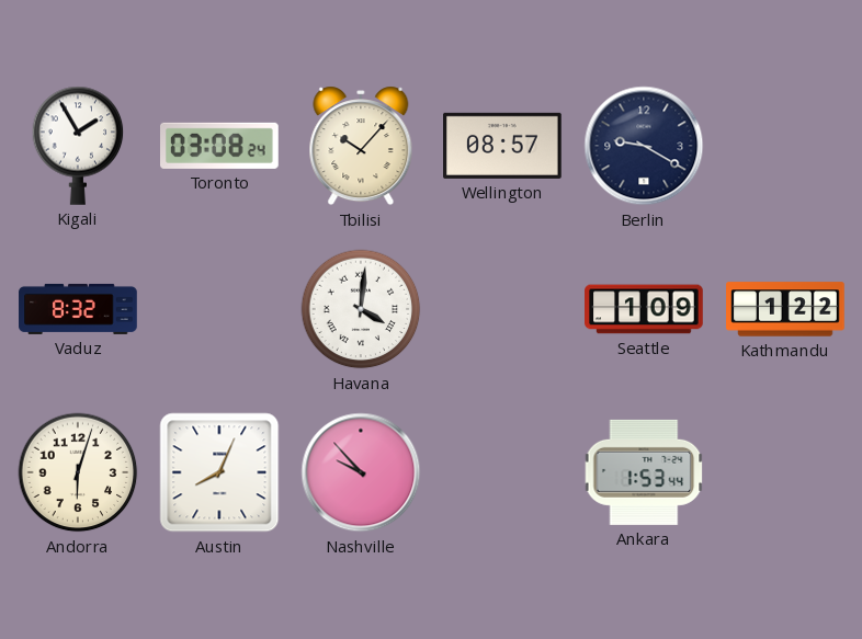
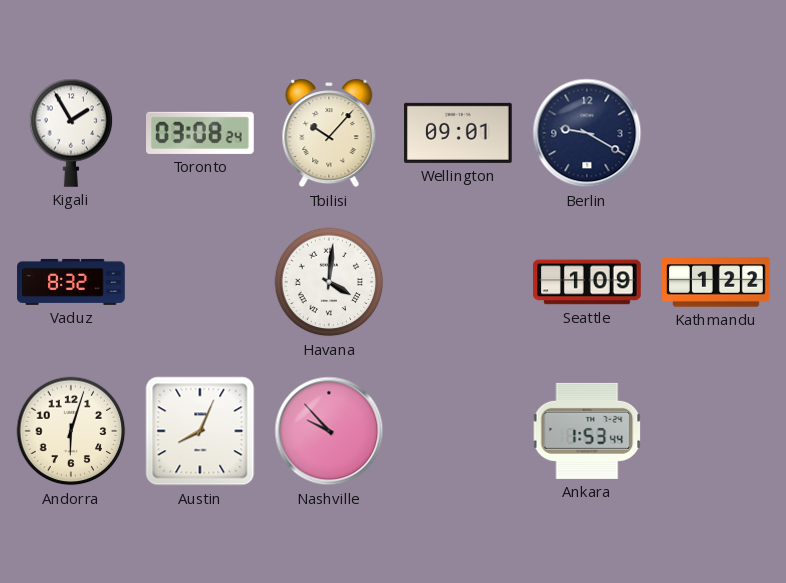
Wellington: 08:57 -> 09:01 (459, 133)
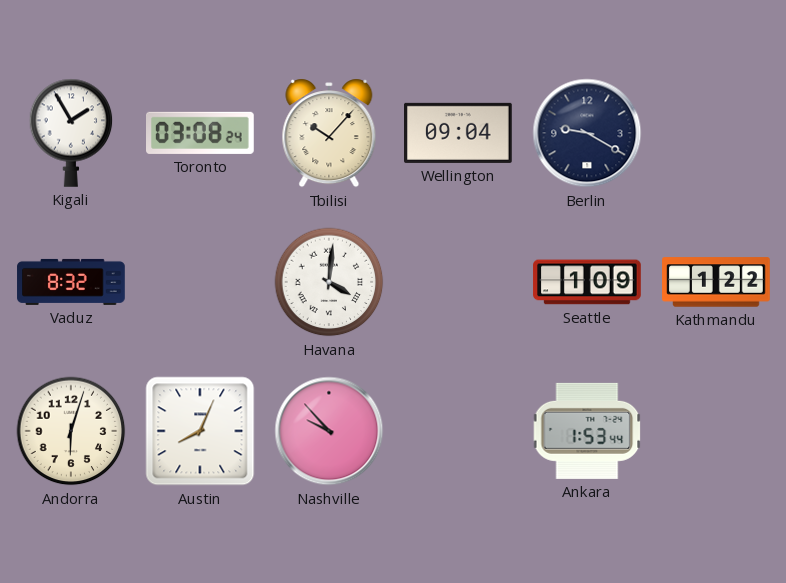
Wellington: 09:01 -> 09:04 (459, 133)
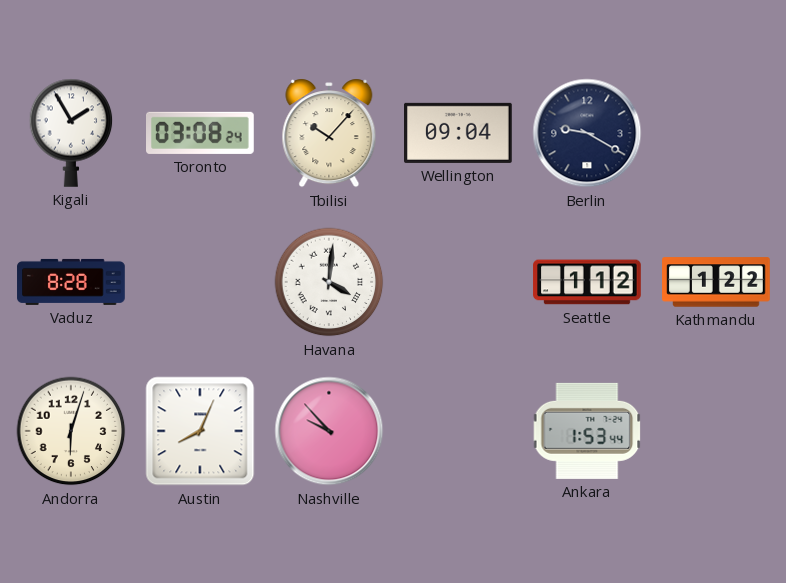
Vaduz: 8:32 -> 8:28 (71, 282)
Seattle: 1:09 -> 1:12 (587, 282)
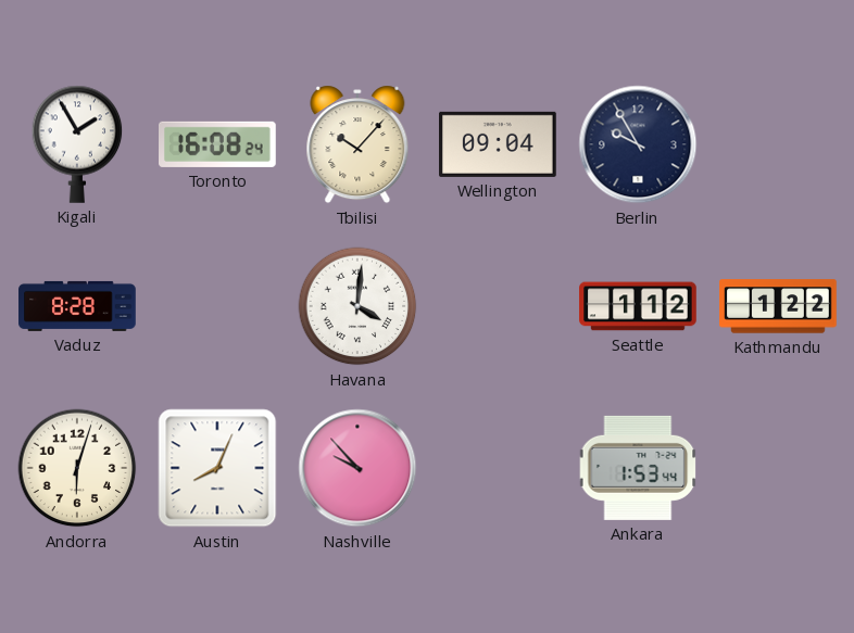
Toronto: 03:08 -> 16:08 (218, 144)
Berlin: 9:20 -> 9:55 (638, 144)
